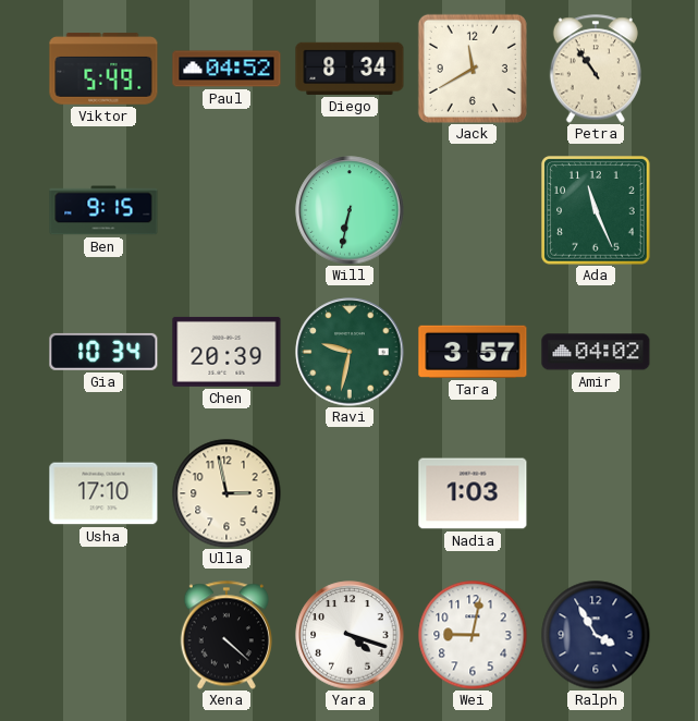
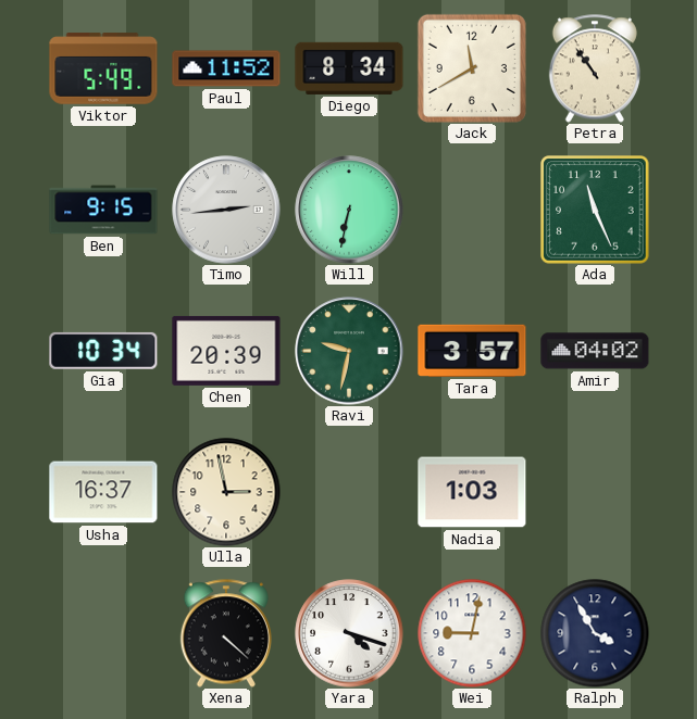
Paul: 04:52 -> 11:52 (226, 68)
Timo: none -> 2:44 (226, 210)
Usha: 17:10 -> 16:37 (103, 492)
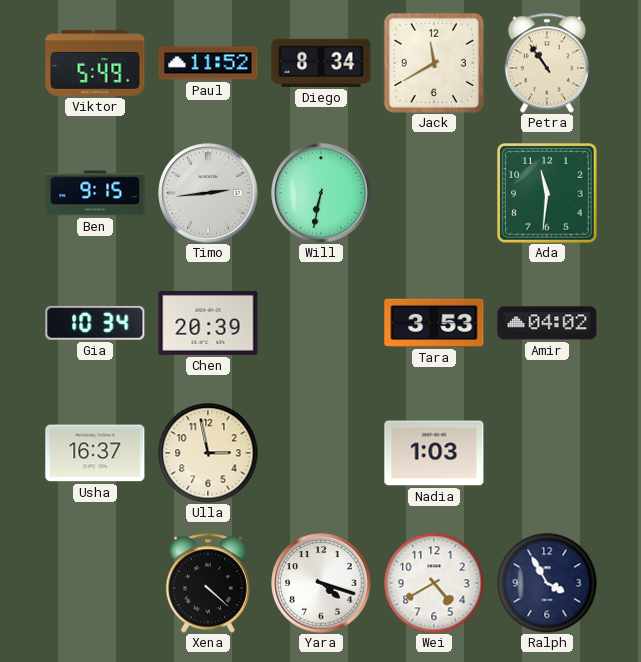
Ada: 11:26 -> 11:31 (547, 193)
Ravi: 9:32 -> none (349, 351)
Tara: 3:57 -> 3:53 (434, 323)
Wei: 9:02 -> 4:40 (434, 583)
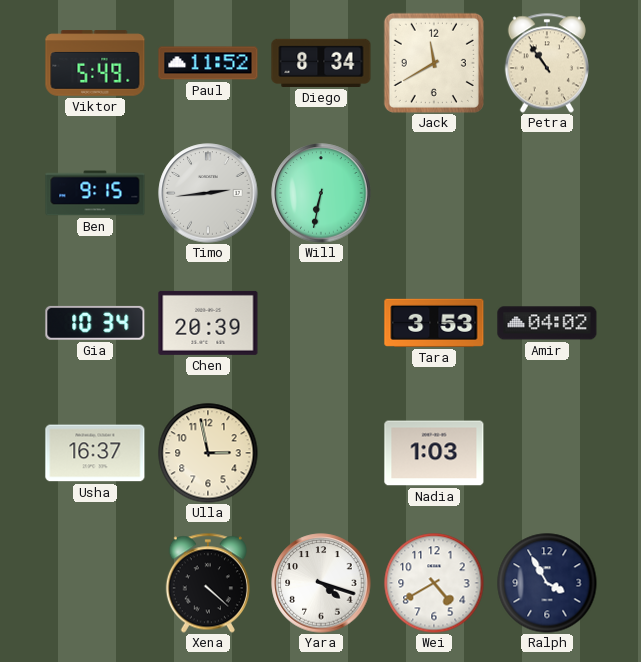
Ada: 11:31 -> none (547, 193)
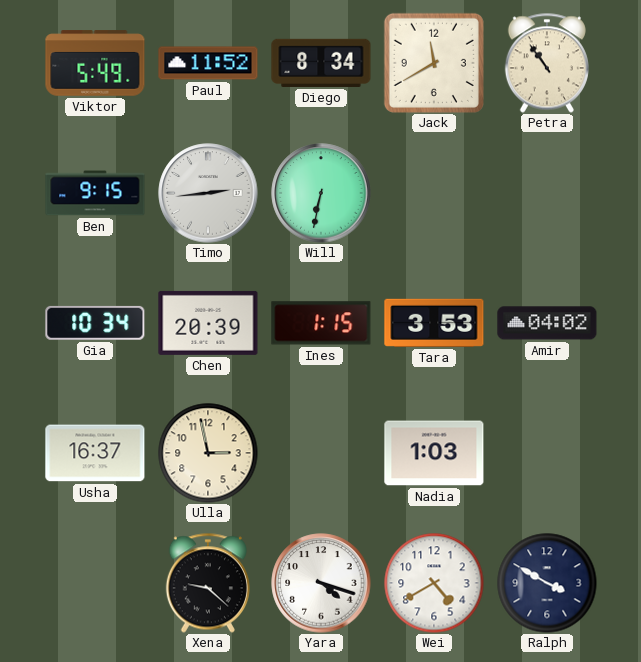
Ines: none -> 1:15 (321, 323)
Xena: 4:22 -> 9:22 (208, 583)
Ralph: 3:55 -> 3:50 (547, 583)
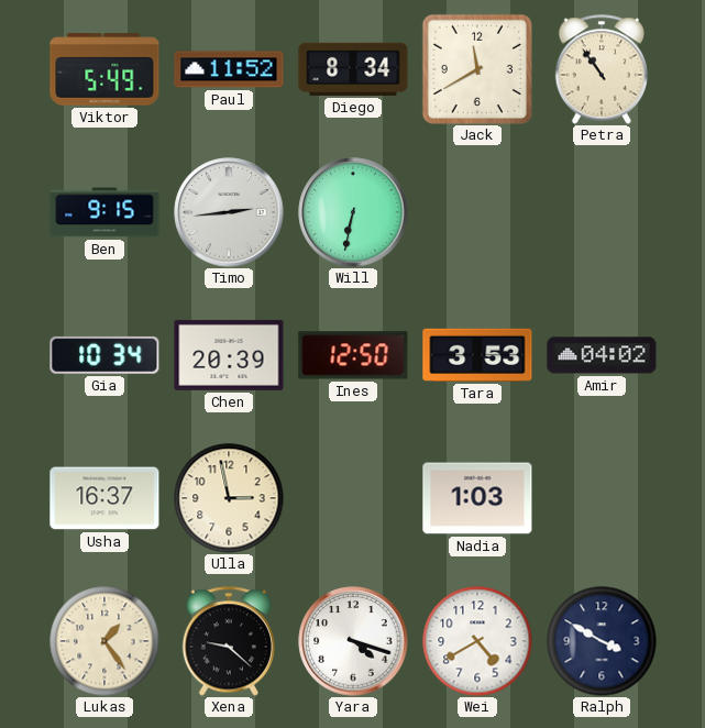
Ines: 1:15 -> 12:50 (353, 355)
Lukas: none -> 1:24 (104, 641)
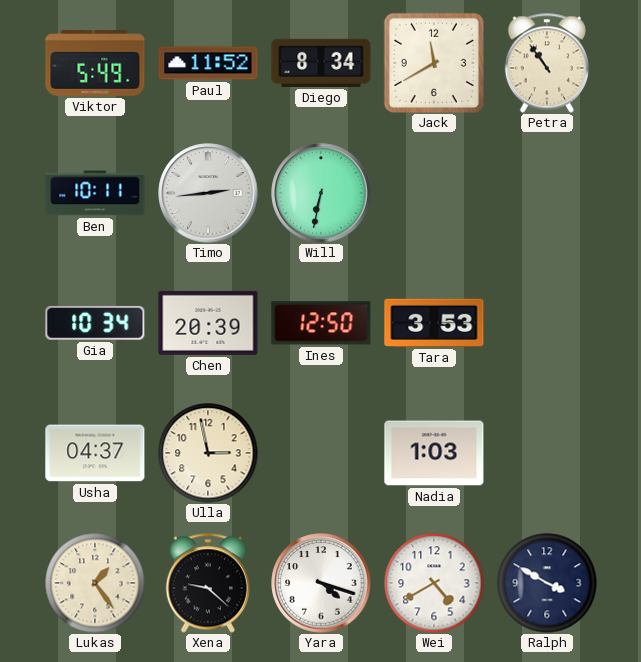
Ben: 9:15 -> 10:11 (95, 193)
Amir: 04:02 -> none (602, 355)
Usha: 16:37 -> 04:37 (95, 453)
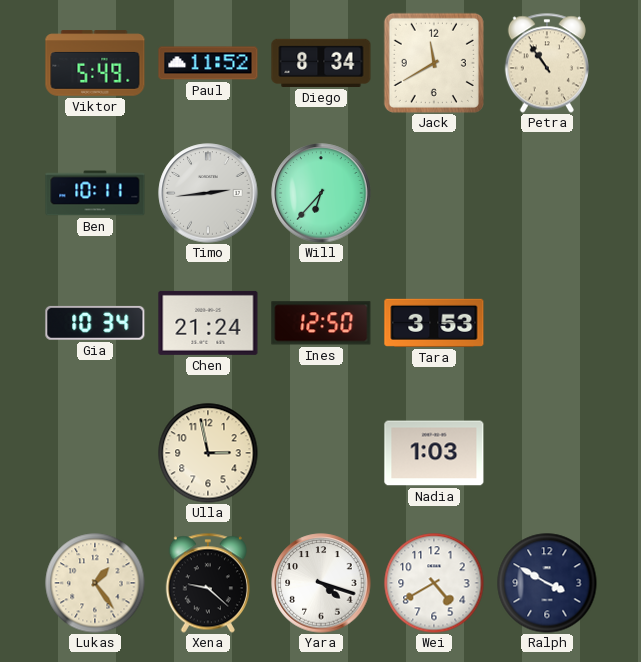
Will: 6:32 -> 6:37 (321, 193)
Chen: 20:39 -> 21:24 (208, 323)
Usha: 04:37 -> none (95, 453)
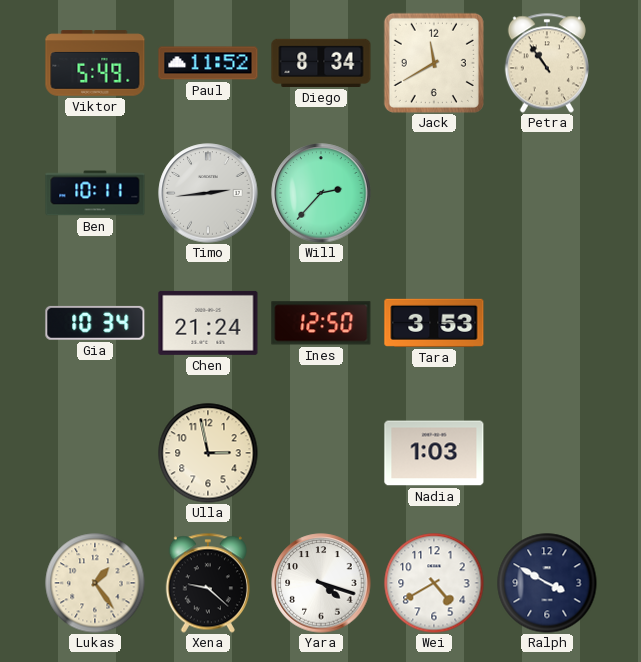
Will: 6:37 -> 2:37 (321, 193)
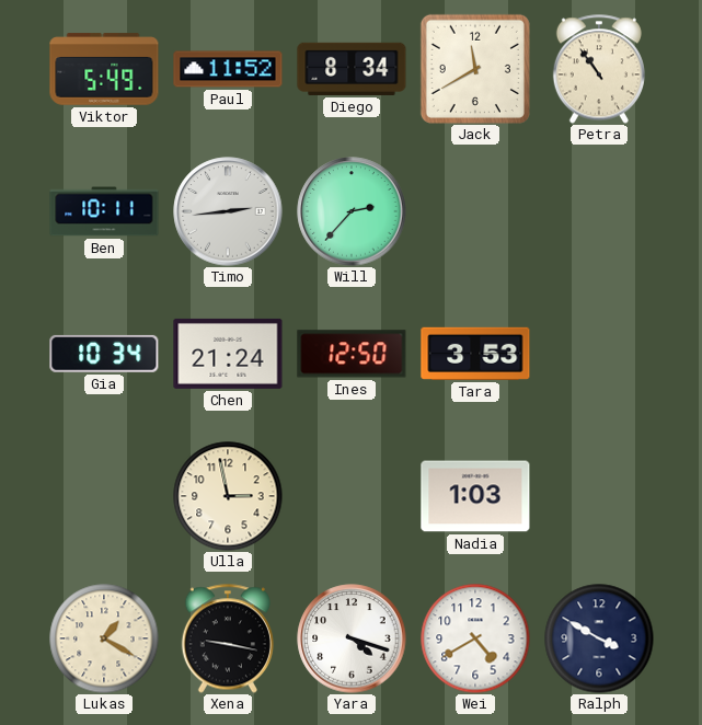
Lukas: 1:24 -> 1:20 (104, 638)
Xena: 9:22 -> 9:17 (228, 638)
